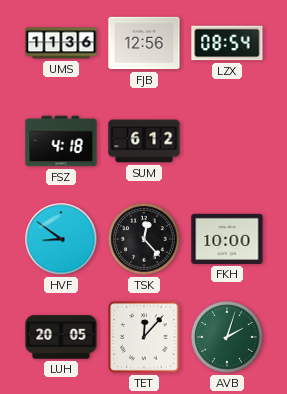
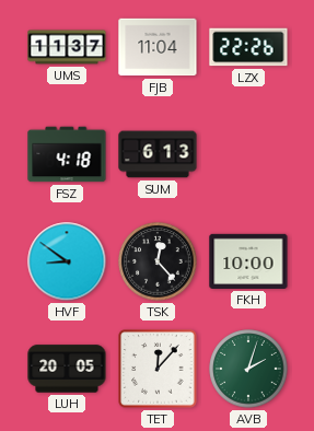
UMS: 11:36 -> 11:37 (67, 47)
FJB: 12:56 -> 11:04 (158, 47)
LZX: 08:54 -> 22:26 (248, 47)
SUM: 6:12 -> 6:13 (158, 154)
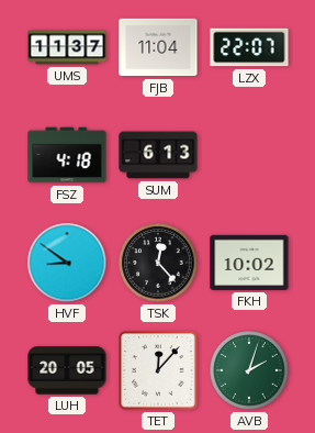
LZX: 22:26 -> 22:07 (249, 47)
FKH: 10:00 -> 10:02 (249, 263)
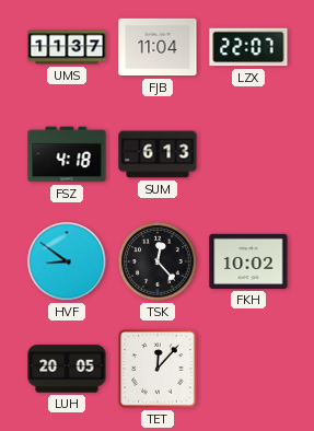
AVB: 2:03 -> none (249, 370)
